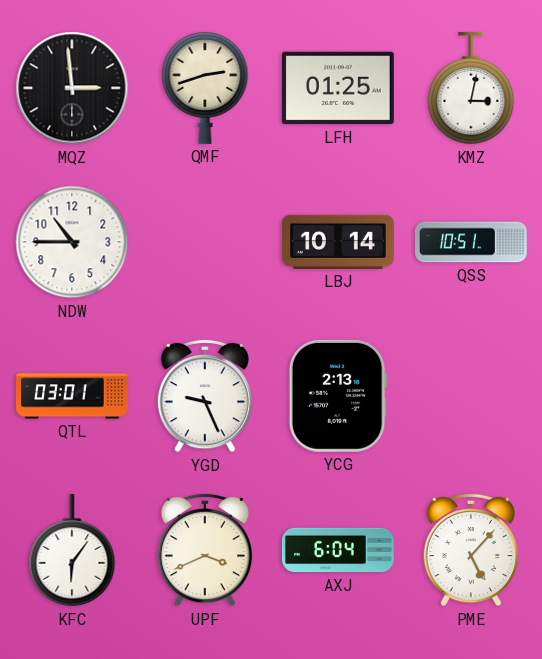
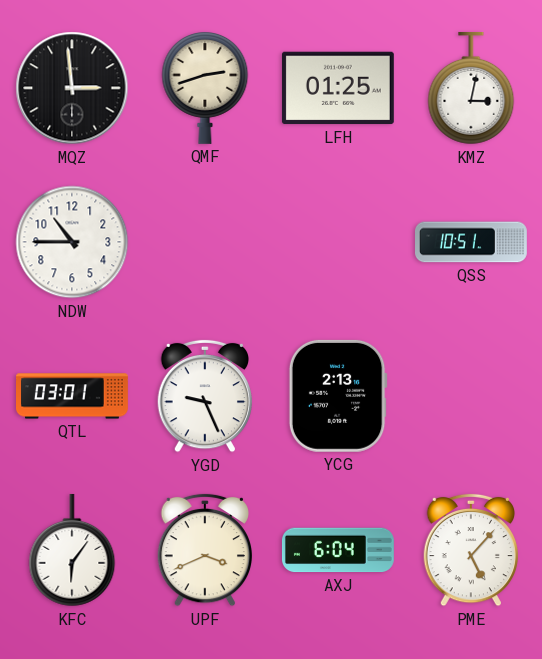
LBJ: 10:14 -> none (339, 242)
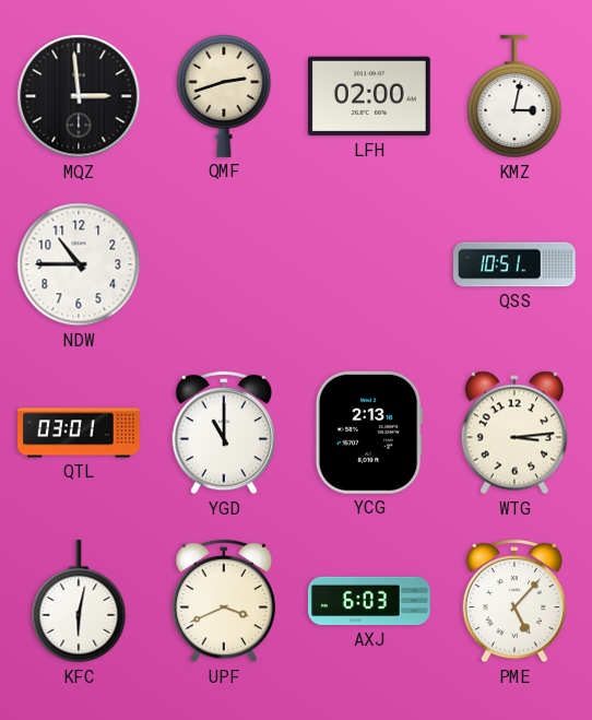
LFH: 01:25 -> 02:00 (369, 96)
YGD: 9:26 -> 11:00 (223, 433)
WTG: none -> 3:14 (513, 433)
KFC: 6:06 -> 6:02 (79, 601)
AXJ: 6:04 -> 6:03 (369, 601)
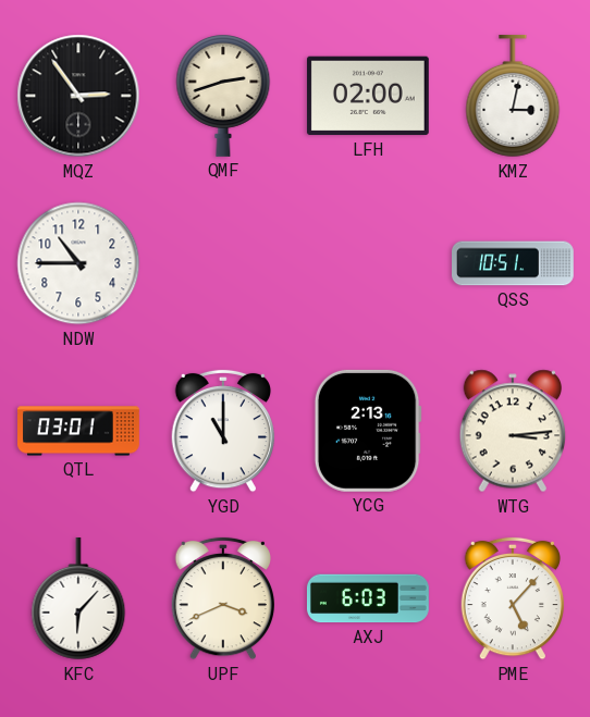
MQZ: 2:59 -> 2:54 (78, 96)
KFC: 6:02 -> 6:07 (78, 598)
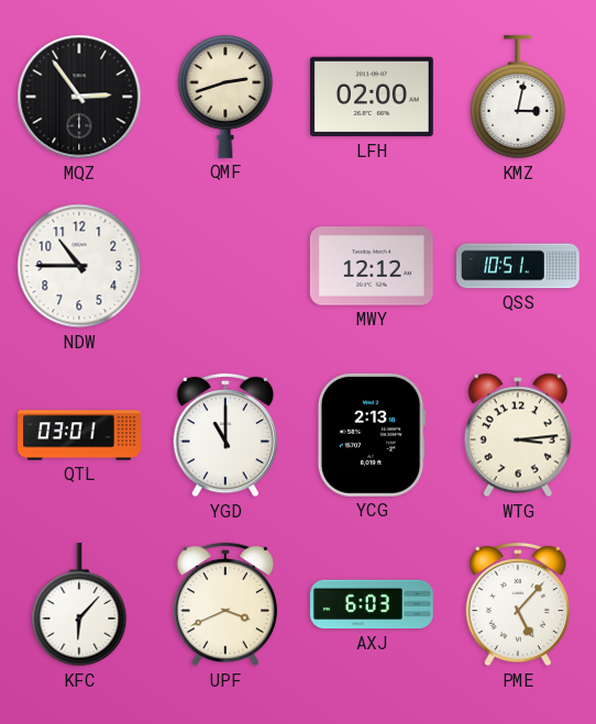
MWY: none -> 12:12 (372, 266)
